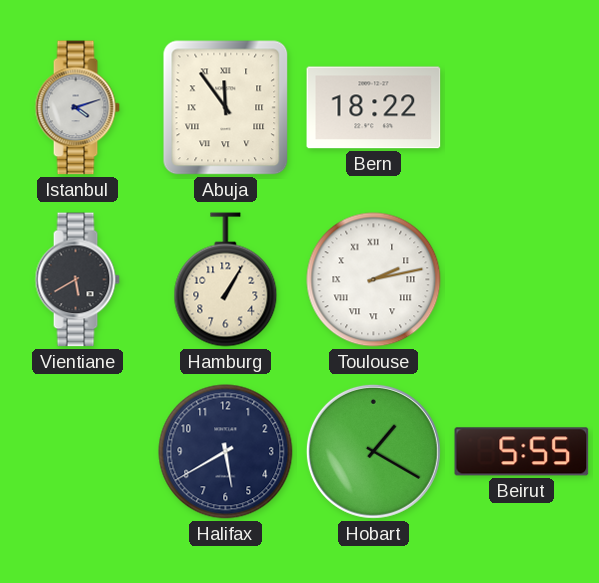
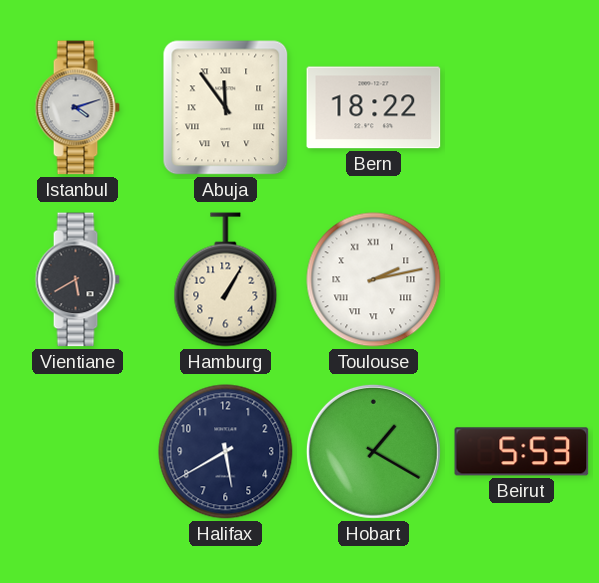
Beirut: 5:55 -> 5:53 (522, 452)
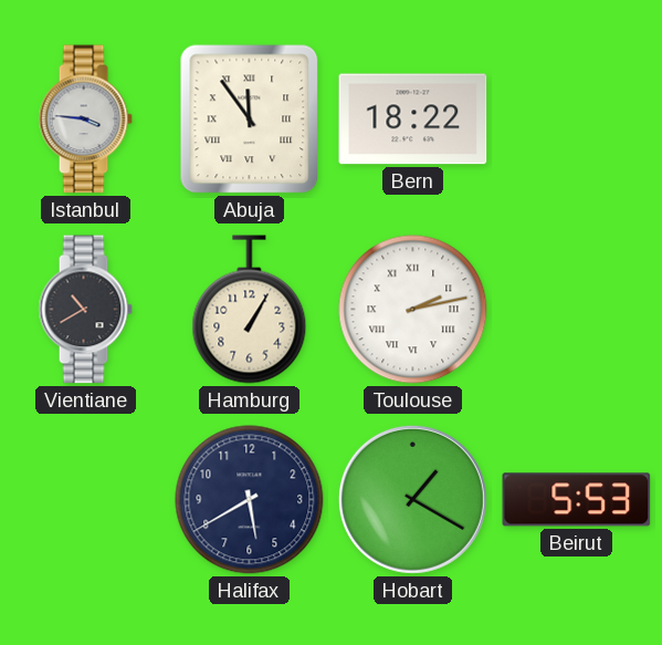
Istanbul: 4:12 -> 3:46 (85, 119)
Vientiane: 5:40 -> 10:40 (85, 310)
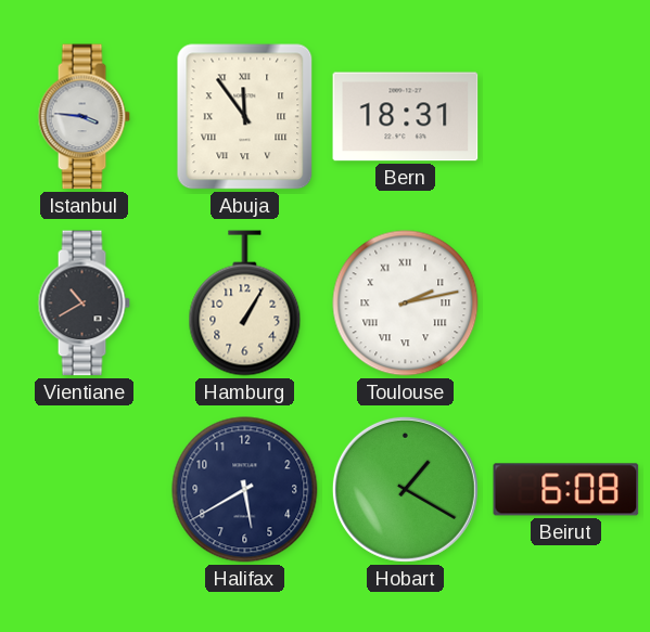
Bern: 18:22 -> 18:31 (406, 117)
Beirut: 5:53 -> 6:08 (566, 490)
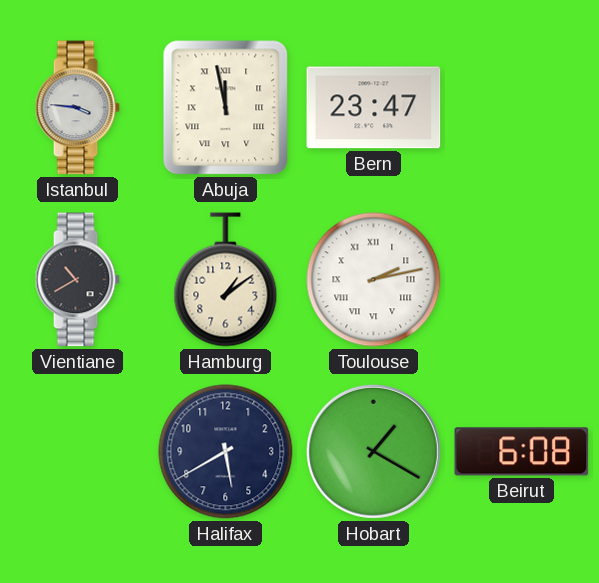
Abuja: 11:54 -> 11:58 (226, 108)
Bern: 18:31 -> 23:47 (374, 108)
Hamburg: 1:05 -> 1:09 (226, 280)
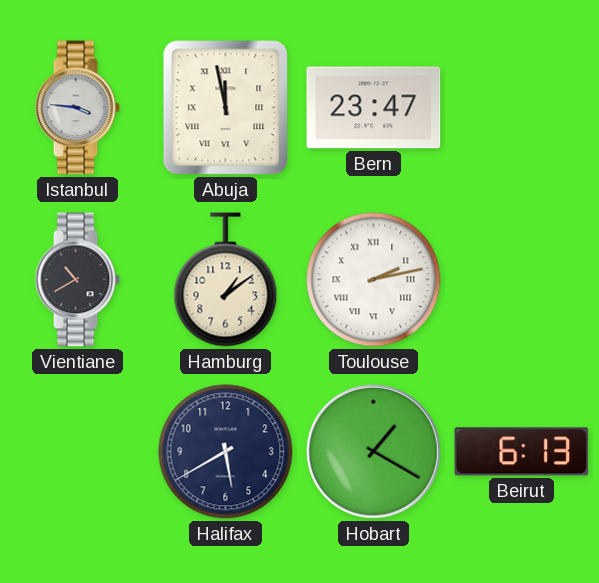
Beirut: 6:08 -> 6:13 (522, 452)
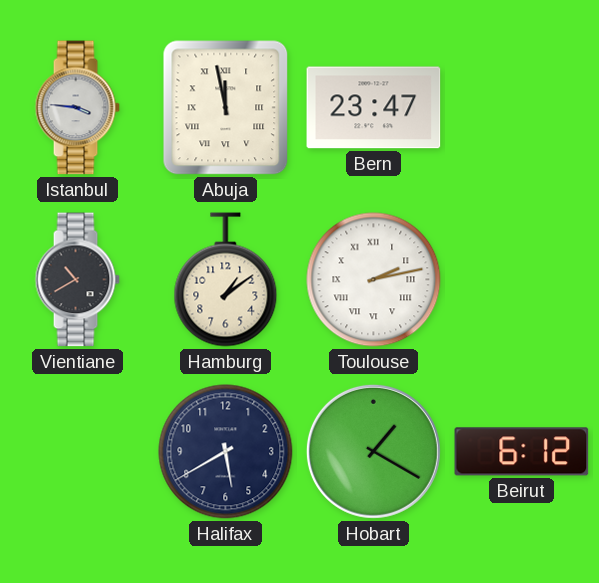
Beirut: 6:13 -> 6:12 (522, 452)
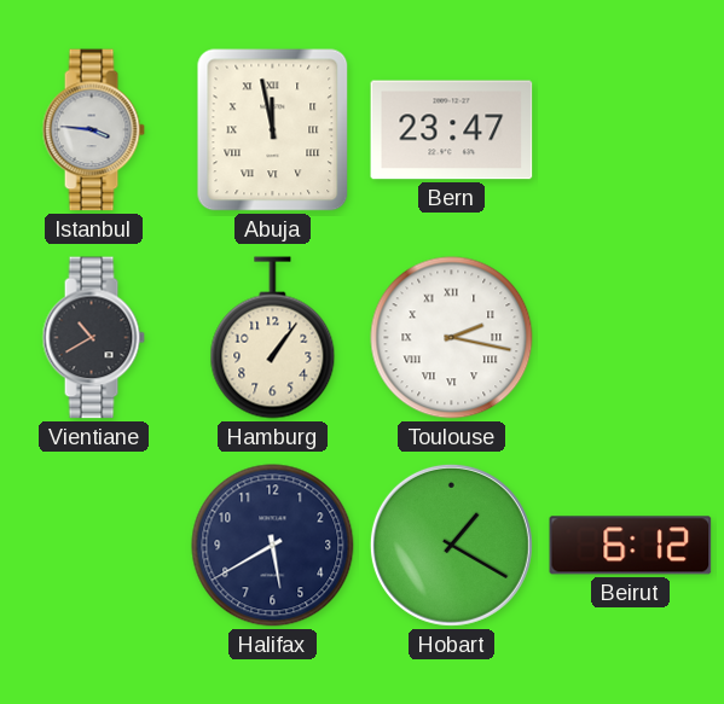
Hamburg: 1:09 -> 1:06 (273, 338)
Toulouse: 2:13 -> 2:17 (452, 338)
